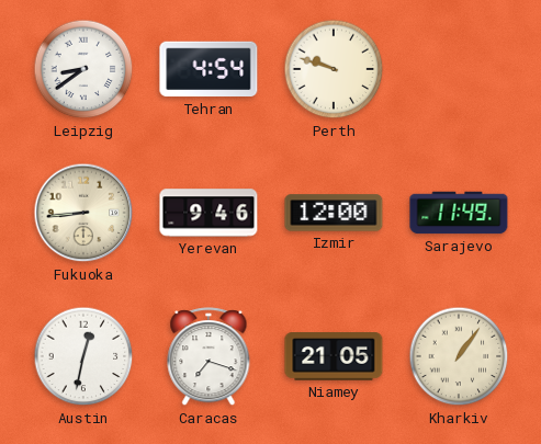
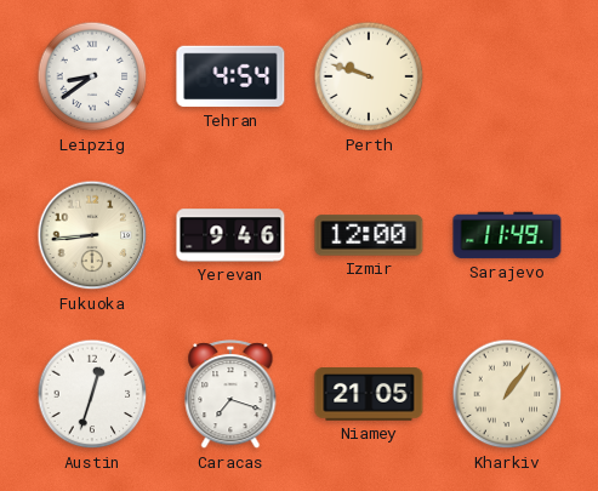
Austin: 12:32 -> 12:33 (92, 394)
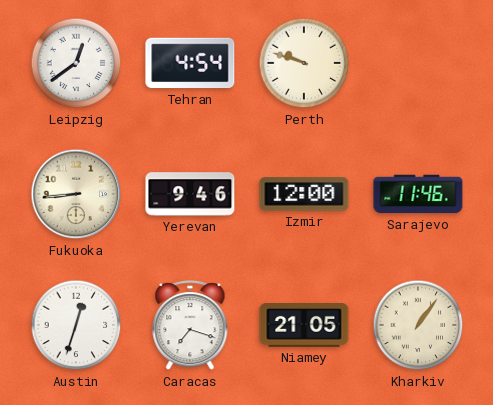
Leipzig: 8:39 -> 12:39 (76, 63)
Sarajevo: 11:49 -> 11:46 (418, 194)
